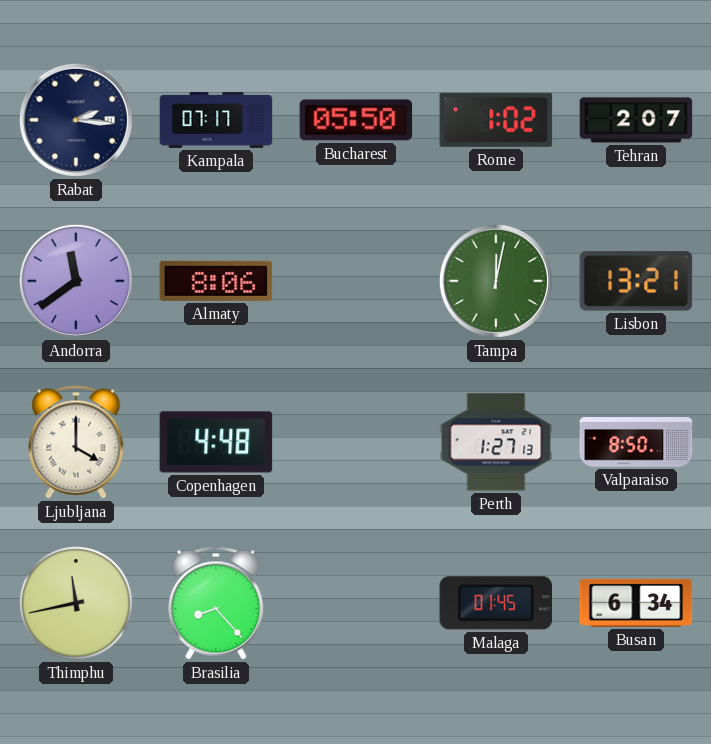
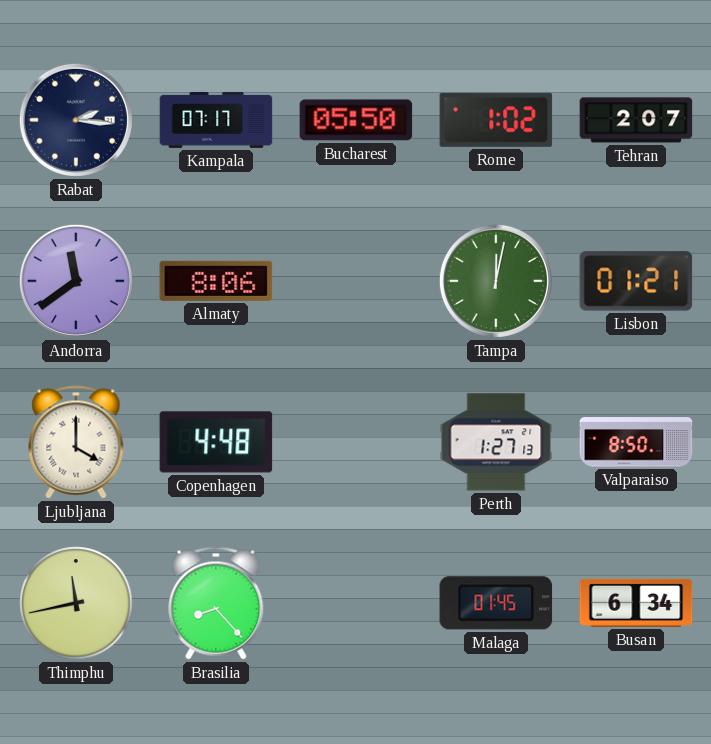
Lisbon: 13:21 -> 01:21 (636, 281)
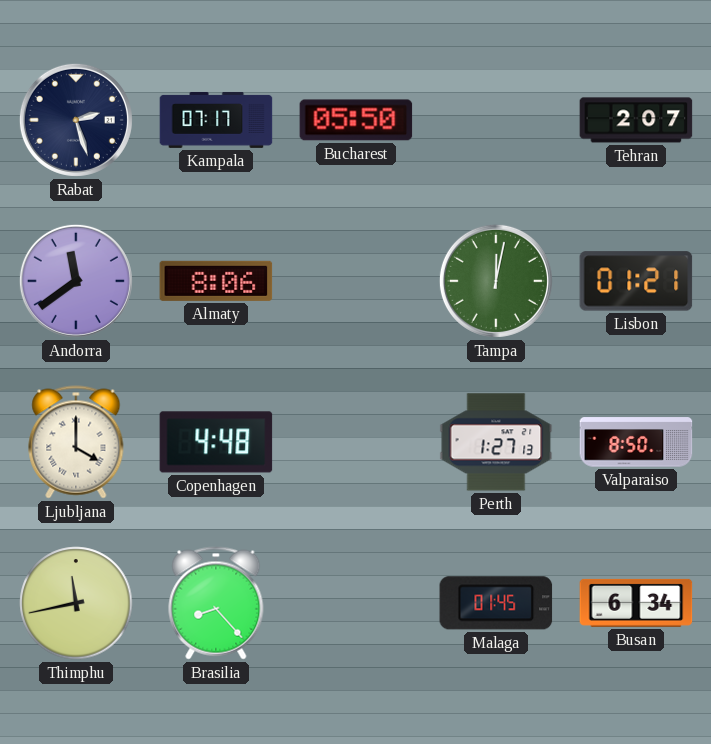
Rabat: 2:16 -> 2:27 (76, 120)
Rome: 1:02 -> none (496, 120)
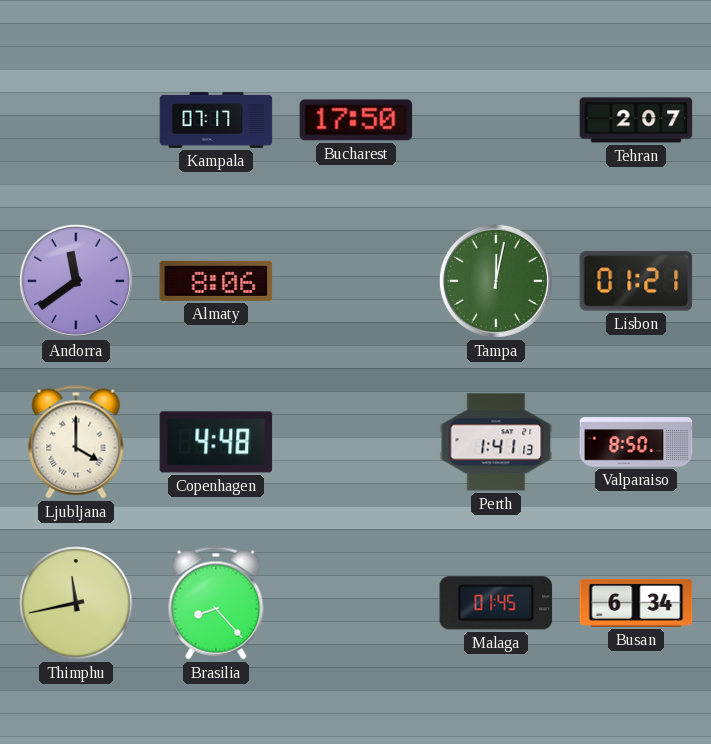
Rabat: 2:27 -> none (76, 120)
Bucharest: 05:50 -> 17:50 (356, 120)
Perth: 1:27 -> 1:41 (496, 442)
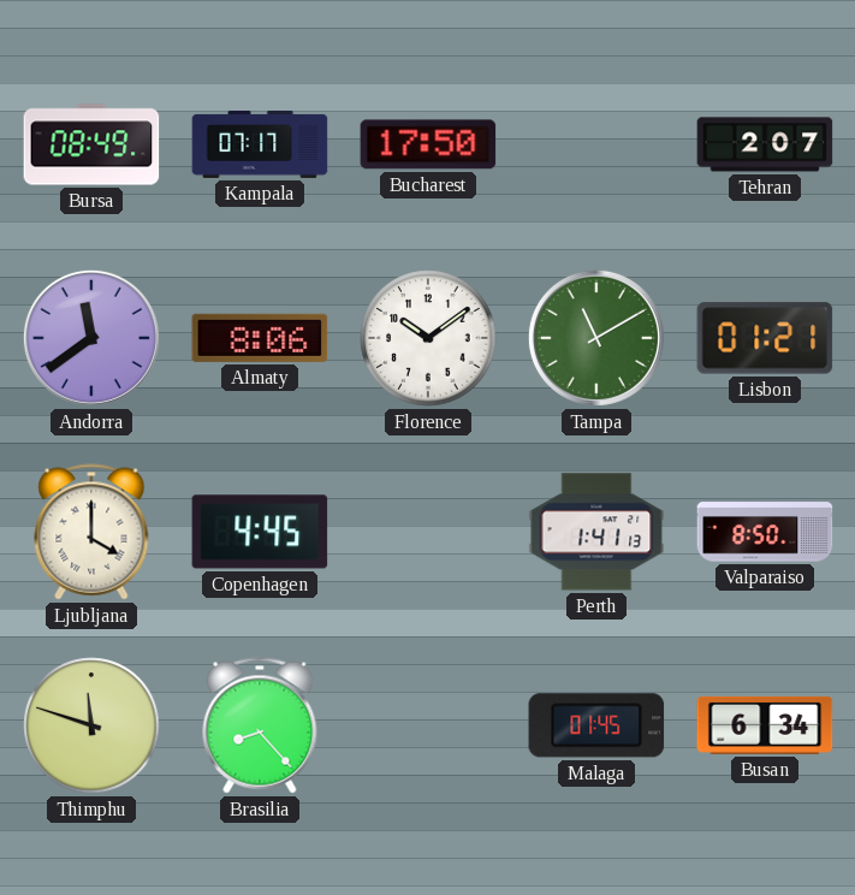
Bursa: none -> 08:49 (91, 144)
Florence: none -> 10:09 (428, 338)
Tampa: 12:02 -> 11:10 (596, 338)
Copenhagen: 4:48 -> 4:45 (260, 532)
Thimphu: 11:43 -> 11:48 (91, 725)
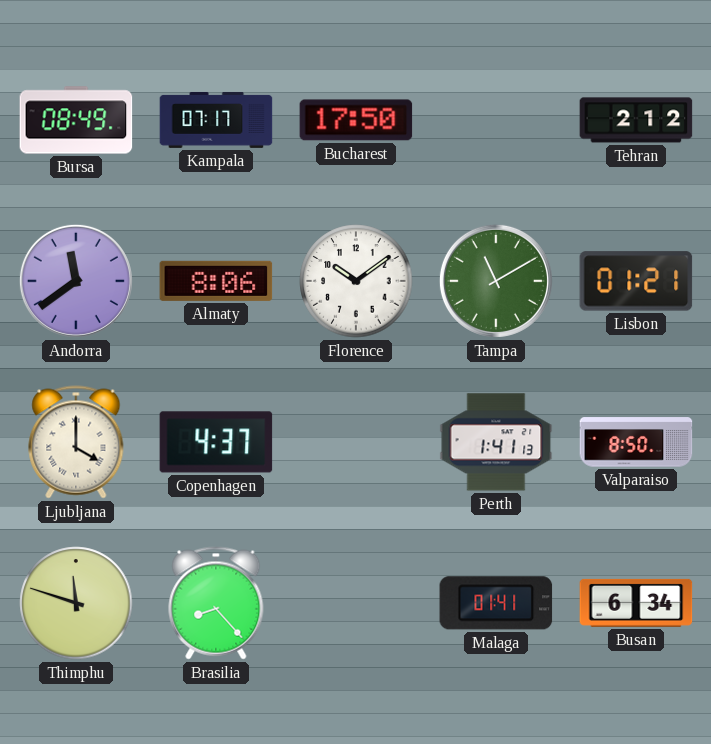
Tehran: 2:07 -> 2:12 (636, 120)
Copenhagen: 4:45 -> 4:37 (216, 442)
Malaga: 01:45 -> 01:41 (496, 603)
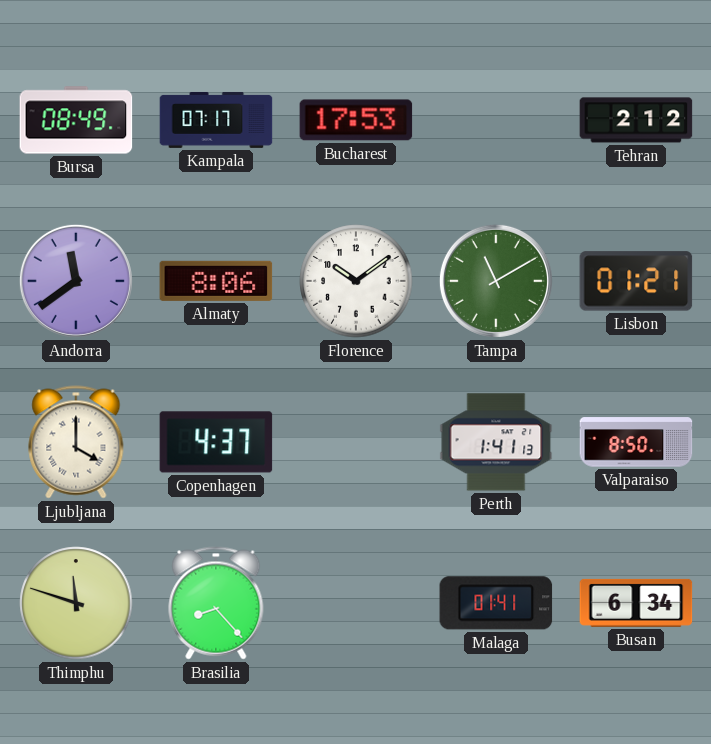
Bucharest: 17:50 -> 17:53 (356, 120)
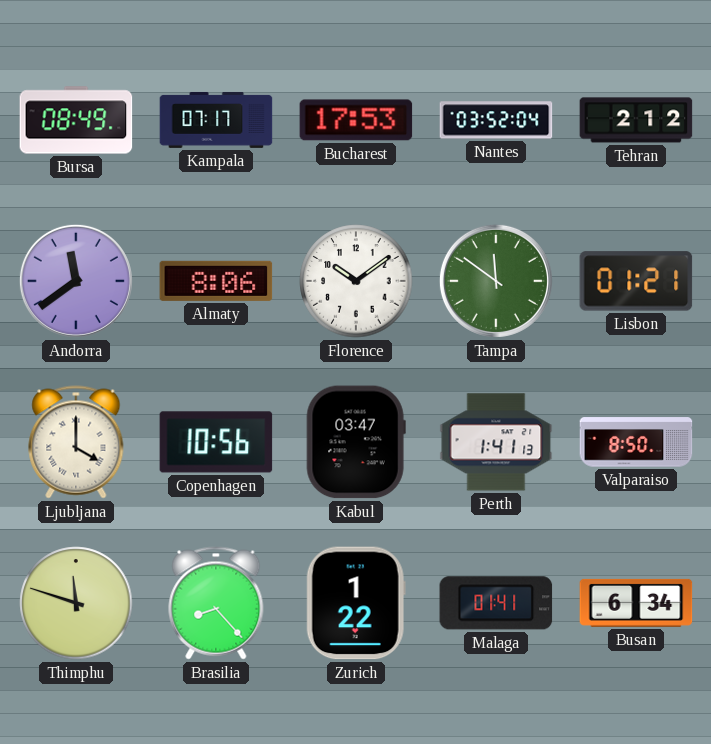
Nantes: none -> 03:52 (496, 120)
Tampa: 11:10 -> 11:51 (496, 281)
Copenhagen: 4:37 -> 10:56 (216, 442)
Kabul: none -> 03:47 (356, 442)
Zurich: none -> 1:22 (356, 603)
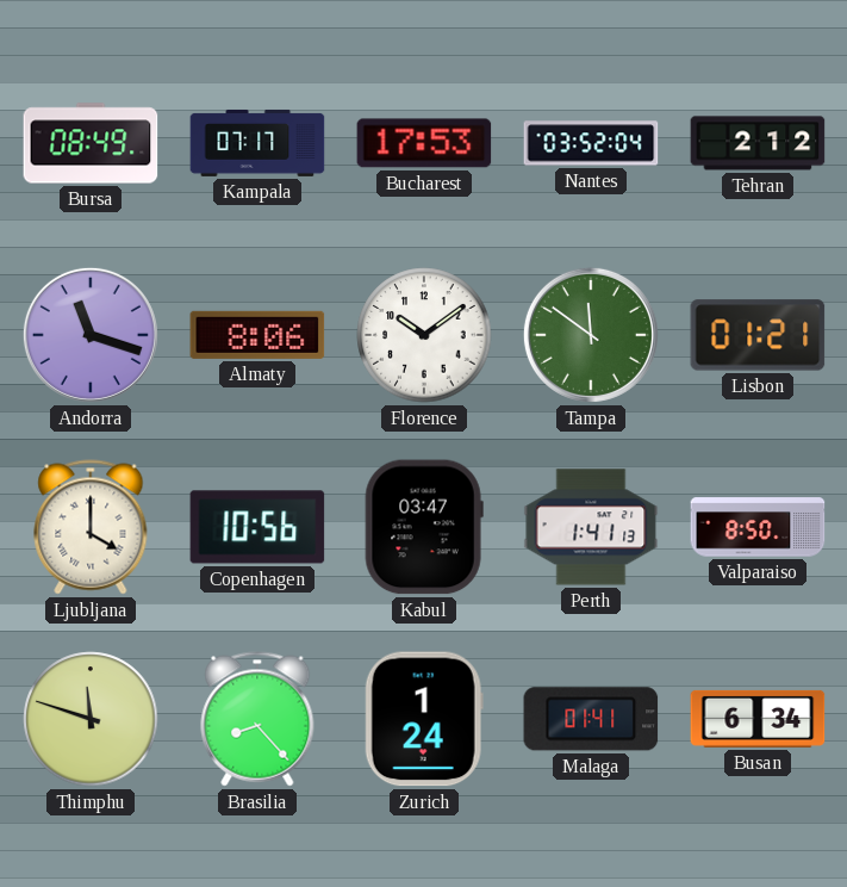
Andorra: 11:39 -> 11:18 (91, 335)
Zurich: 1:22 -> 1:24 (424, 719)
